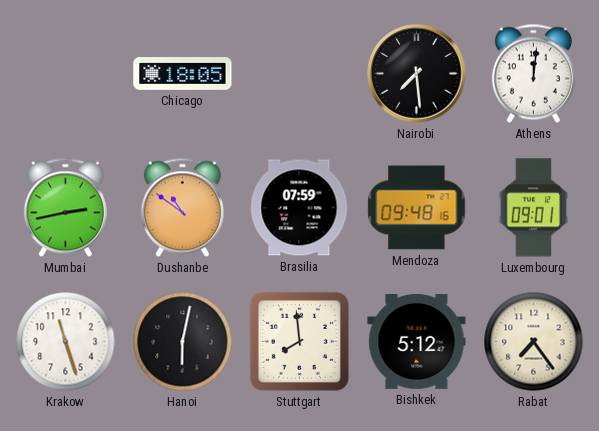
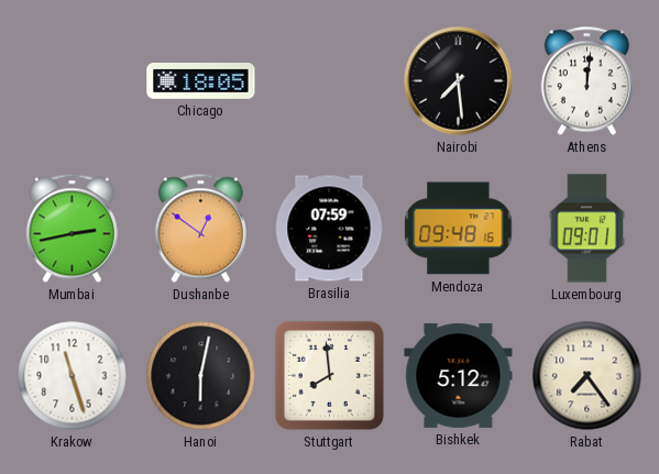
Dushanbe: 10:51 -> 12:51 (200, 229)
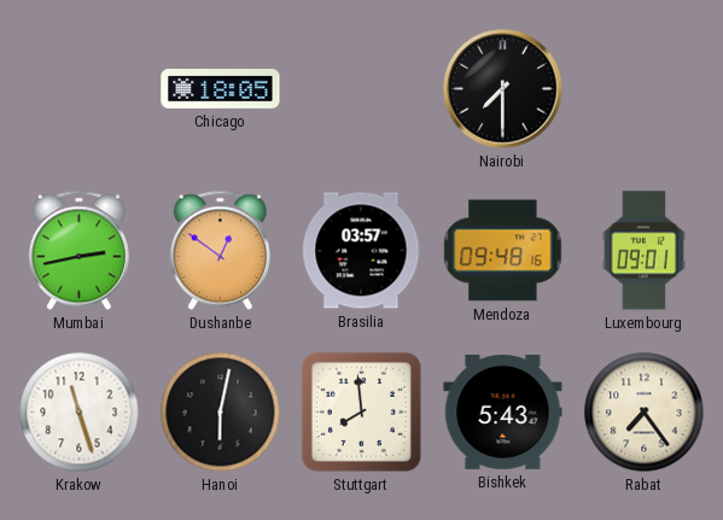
Nairobi: 7:29 -> 7:30 (503, 89)
Athens: 12:01 -> none (586, 81)
Brasilia: 07:59 -> 03:57 (362, 251)
Bishkek: 5:12 -> 5:43 (503, 411)
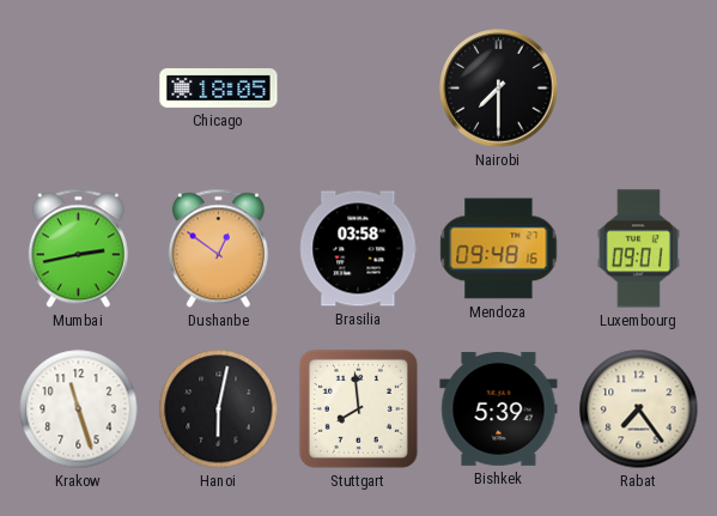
Brasilia: 03:57 -> 03:58 (359, 249)
Bishkek: 5:43 -> 5:39 (499, 408)
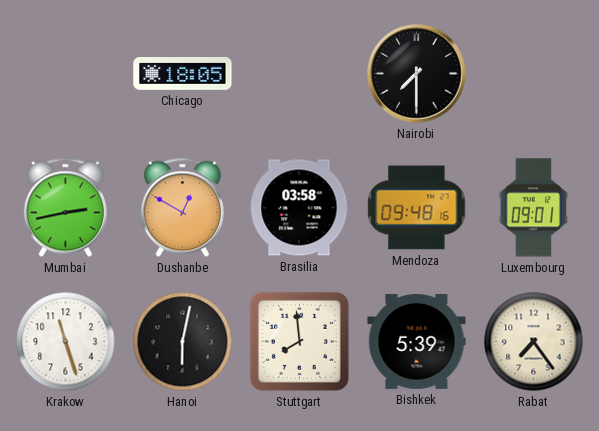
Dushanbe: 12:51 -> 12:50 (182, 208)
